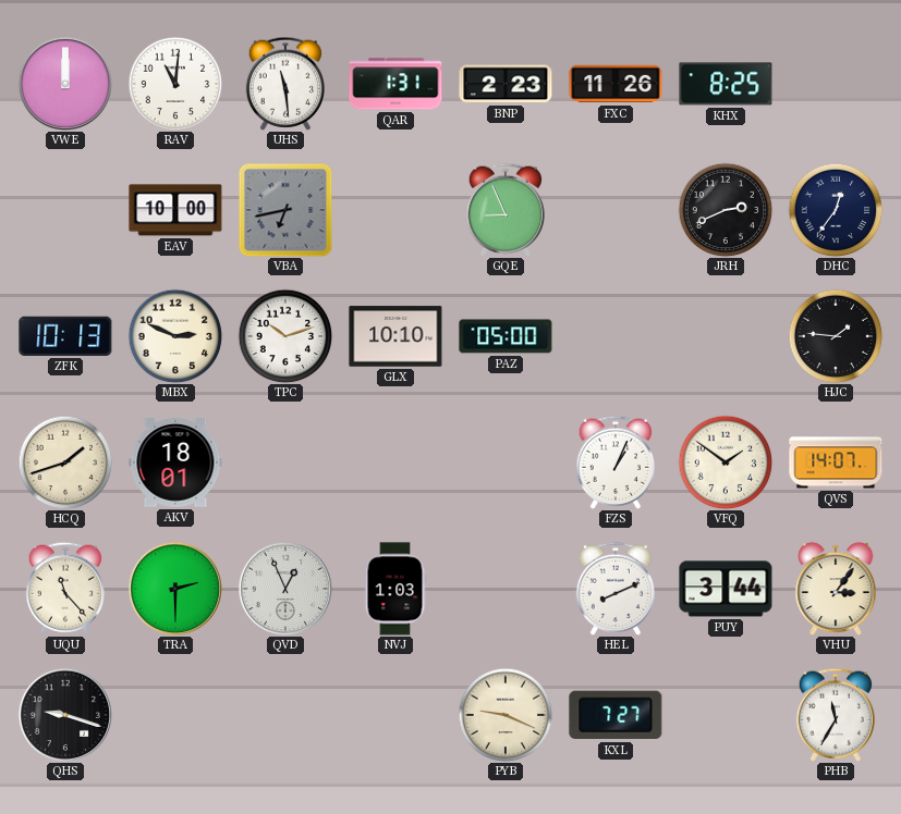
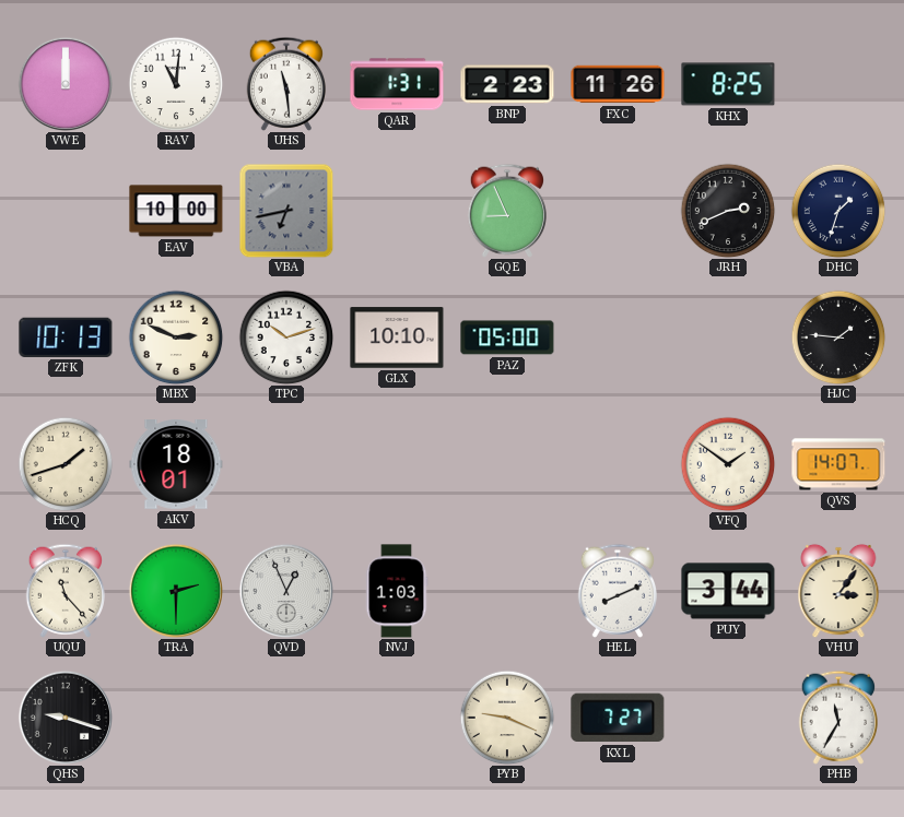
DHC: 12:36 -> 1:33 (838, 211)
FZS: 1:04 -> none (614, 462)
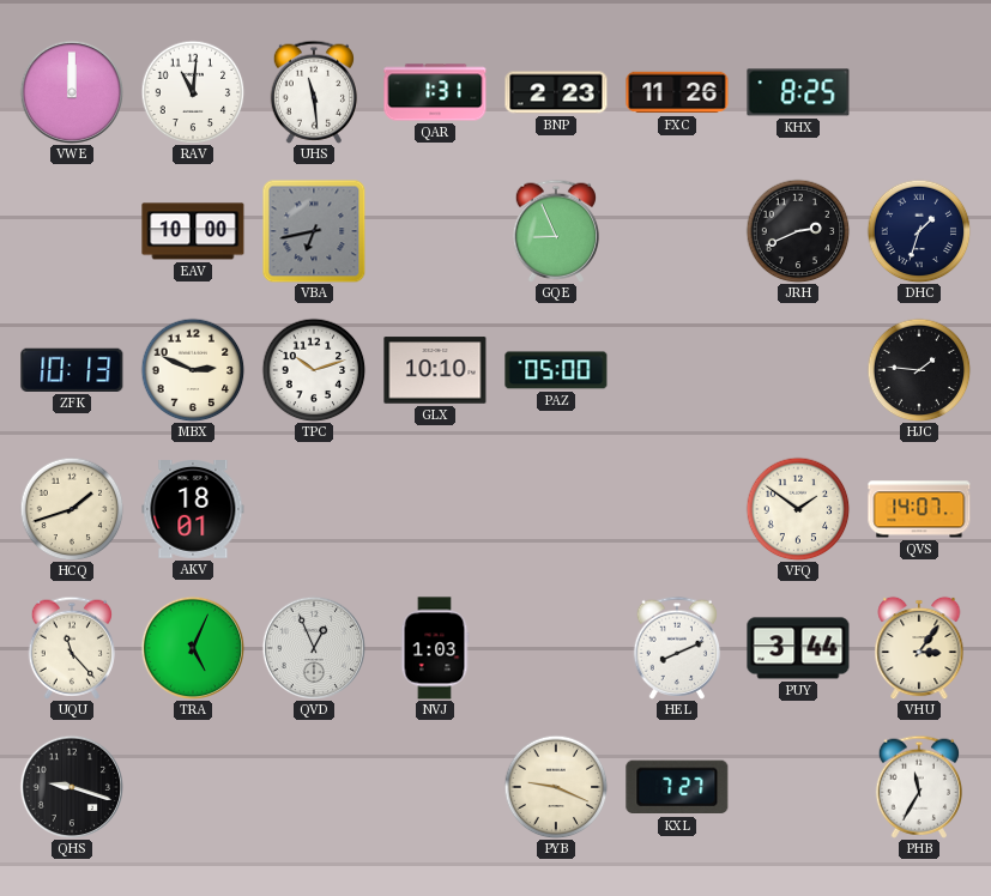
TRA: 2:30 -> 5:04 (193, 648)
